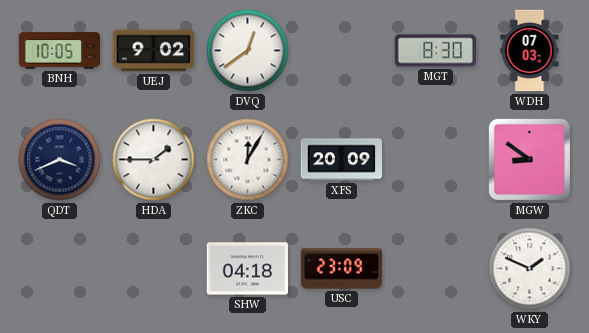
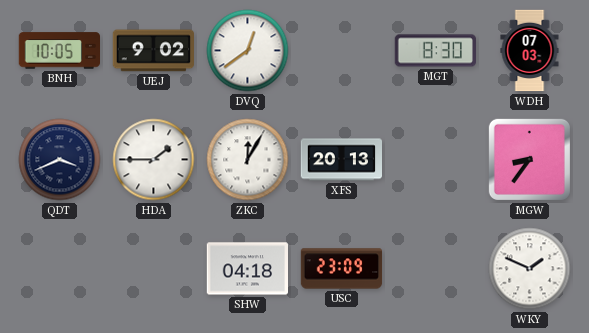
XFS: 20:09 -> 20:13 (341, 160)
MGW: 8:51 -> 8:36 (529, 159)
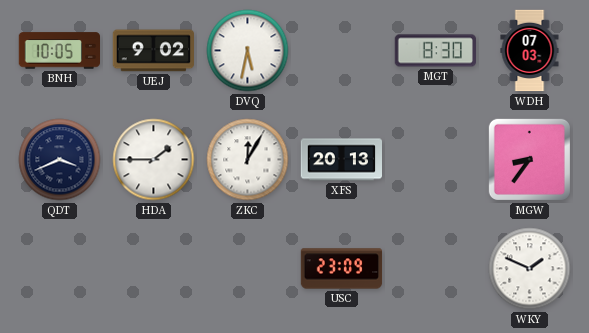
DVQ: 12:39 -> 5:32 (248, 51)
SHW: 04:18 -> none (247, 269)
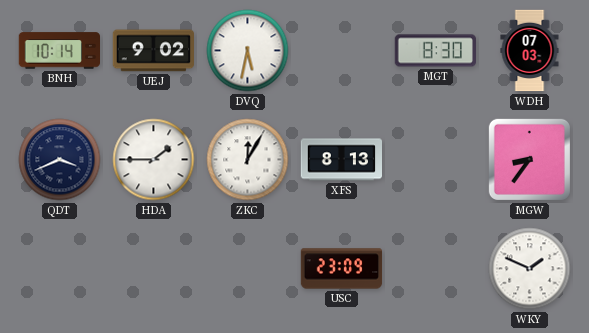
BNH: 10:05 -> 10:14 (59, 51)
XFS: 20:13 -> 8:13 (341, 160)
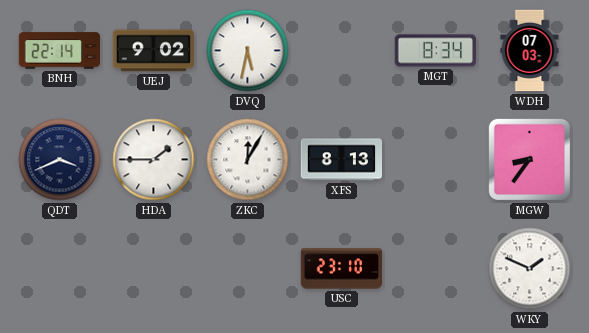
BNH: 10:14 -> 22:14 (59, 51)
MGT: 8:30 -> 8:34 (435, 51)
USC: 23:09 -> 23:10 (342, 269)
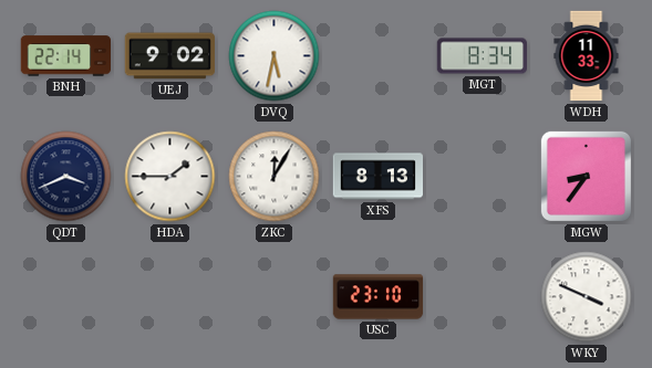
WDH: 07:03 -> 11:33 (587, 56)
WKY: 1:49 -> 3:49 (587, 297)
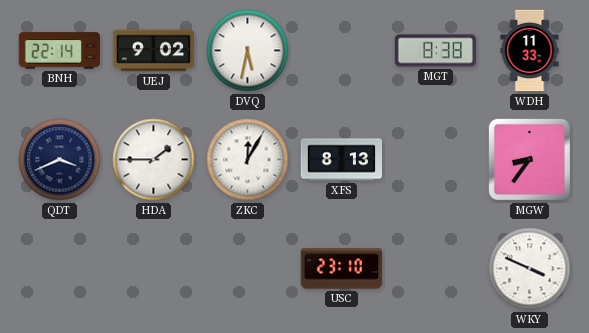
MGT: 8:34 -> 8:38 (435, 51)
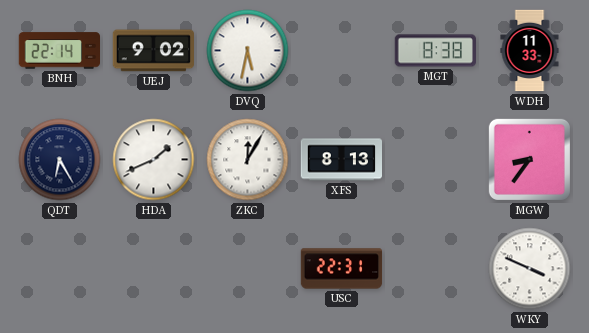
QDT: 3:41 -> 6:25 (60, 160)
HDA: 1:45 -> 1:41 (154, 160)
USC: 23:10 -> 22:31 (342, 269)
